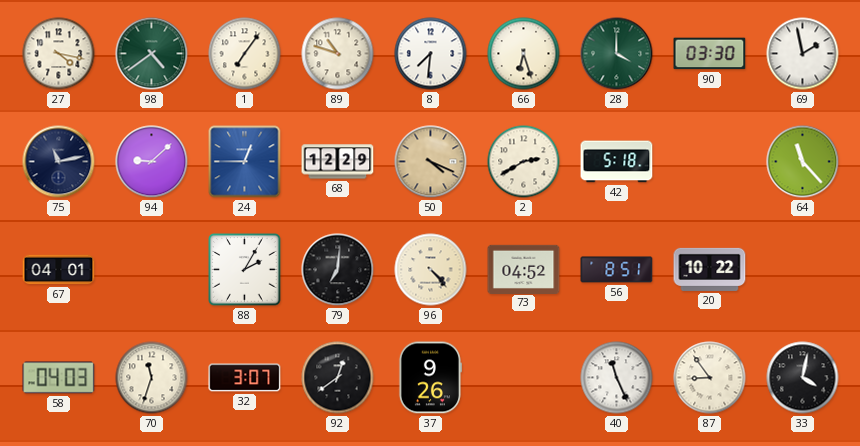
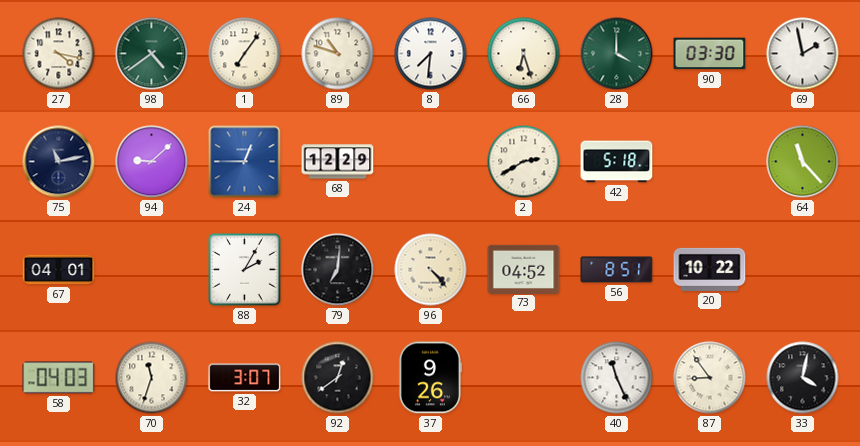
50: 4:19 -> none (431, 162)
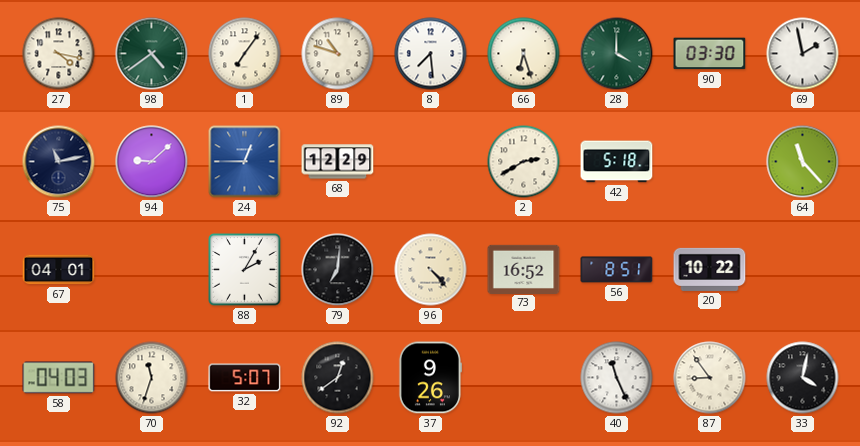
8: 7:31 -> 7:29 (431, 54)
73: 04:52 -> 16:52 (524, 269)
32: 3:07 -> 5:07 (245, 378)
